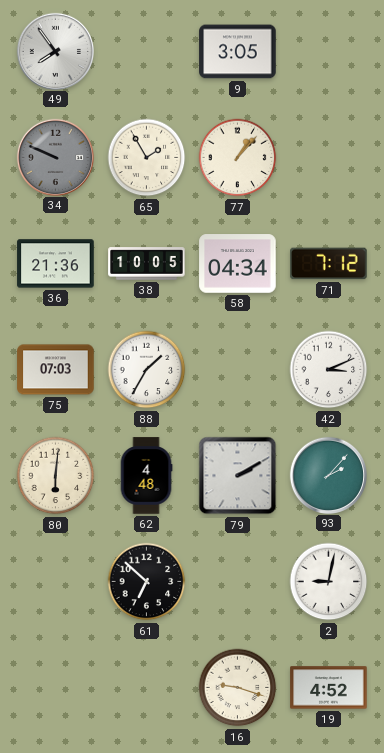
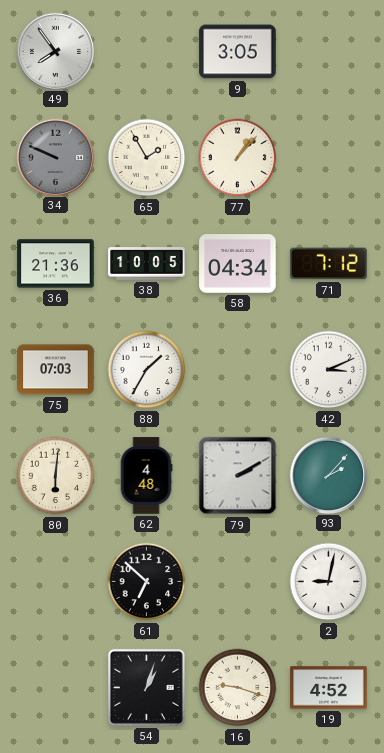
54: none -> 1:03 (146, 687)
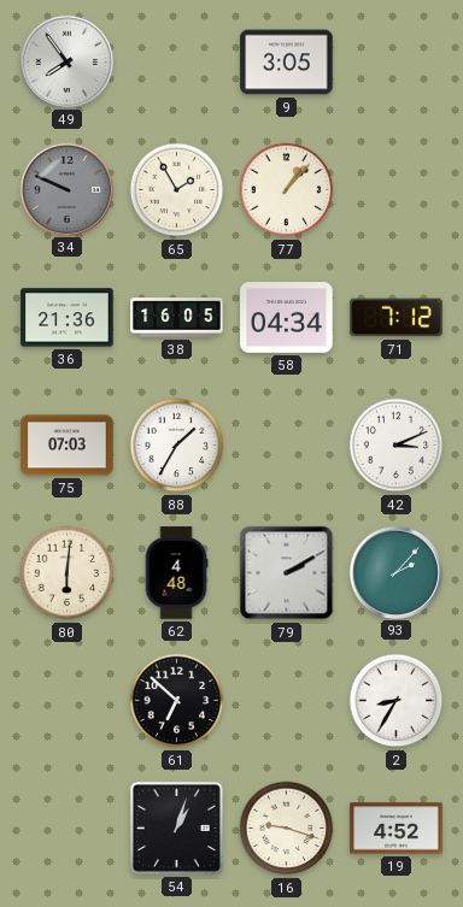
38: 10:05 -> 16:05 (177, 318)
2: 9:02 -> 8:35 (397, 701)
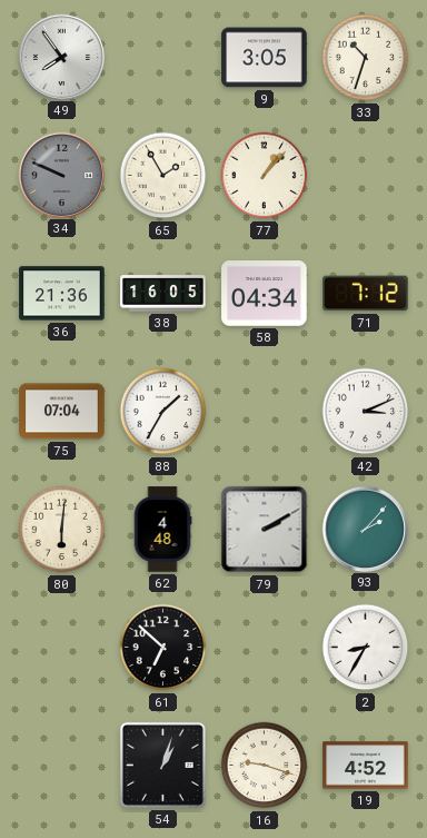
33: none -> 10:33 (366, 58)
75: 07:03 -> 07:04 (62, 412)
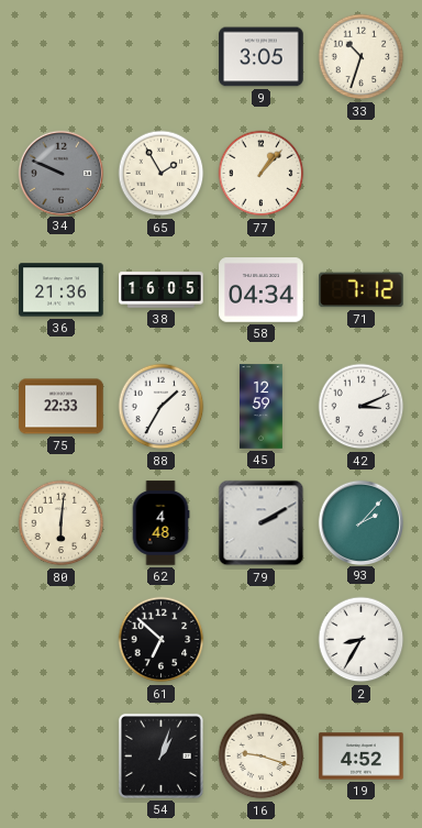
49: 7:54 -> none (61, 57)
75: 07:04 -> 22:33 (62, 407)
45: none -> 12:59 (262, 407)
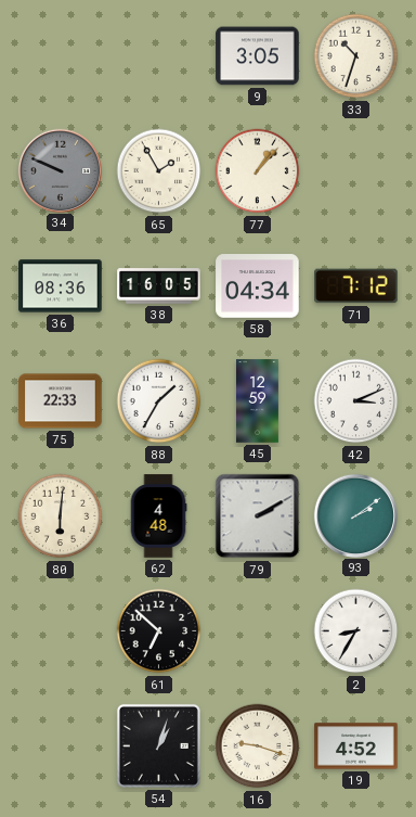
36: 21:36 -> 08:36 (61, 286)
93: 2:07 -> 2:09 (355, 515)
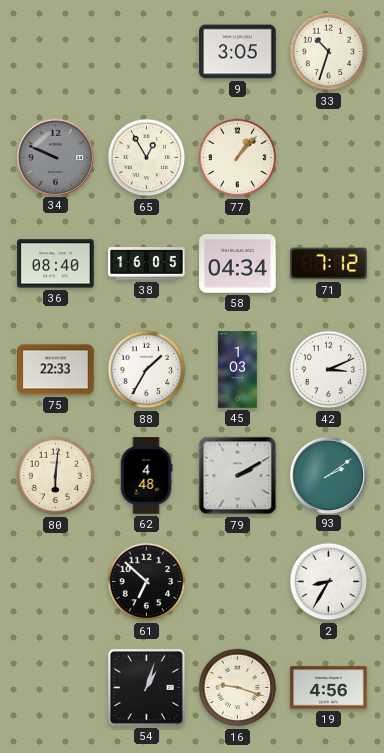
65: 1:55 -> 12:55 (147, 158)
36: 08:36 -> 08:40 (56, 264)
45: 12:59 -> 1:03 (238, 370)
19: 4:52 -> 4:56 (329, 688)
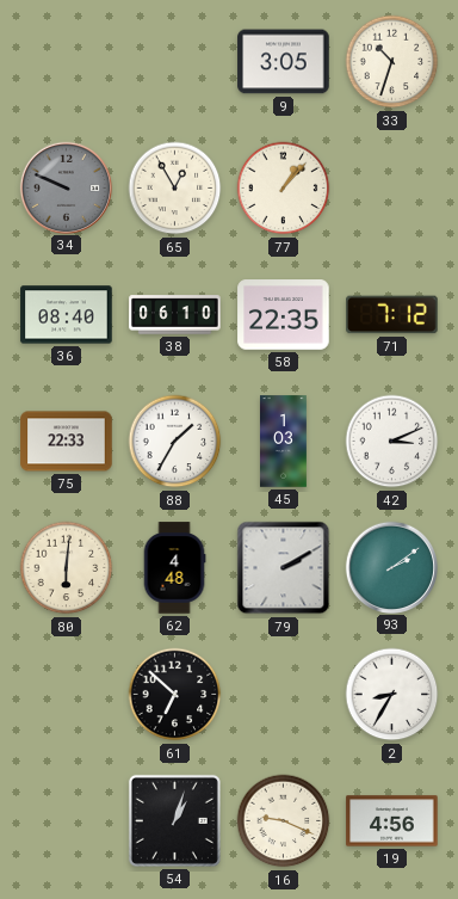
38: 16:05 -> 06:10 (175, 315)
58: 04:34 -> 22:35 (284, 315)
16: 9:18 -> 9:19 (284, 821)
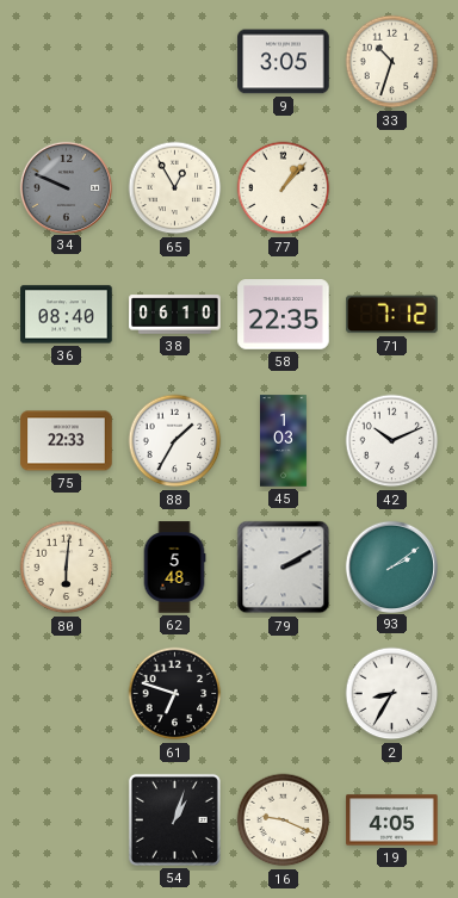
42: 3:11 -> 10:11 (392, 441)
62: 4:48 -> 5:48 (174, 568)
61: 6:52 -> 6:48 (175, 694)
19: 4:56 -> 4:05 (392, 820)
